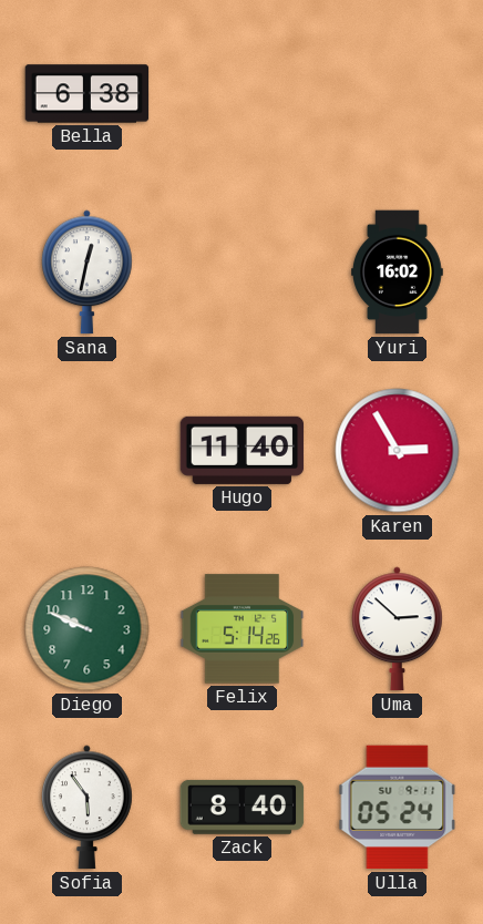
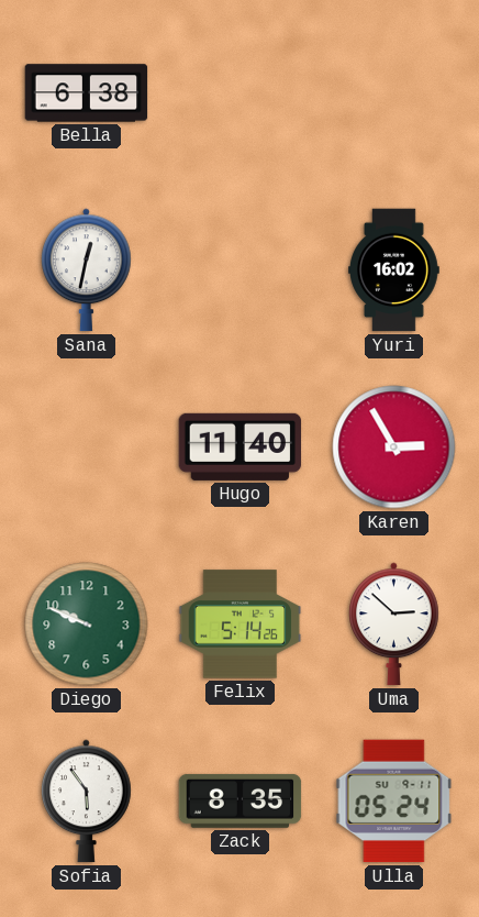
Zack: 8:40 -> 8:35 (241, 800)
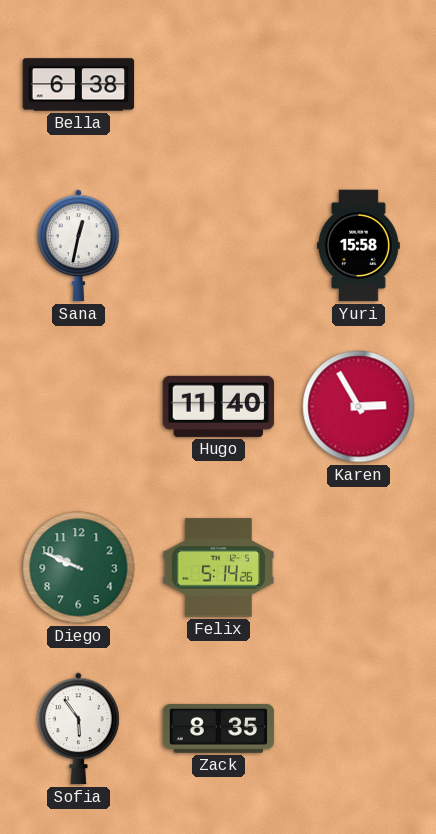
Yuri: 16:02 -> 15:58 (359, 246)
Uma: 2:52 -> none (394, 625)
Ulla: 05:24 -> none (394, 802)
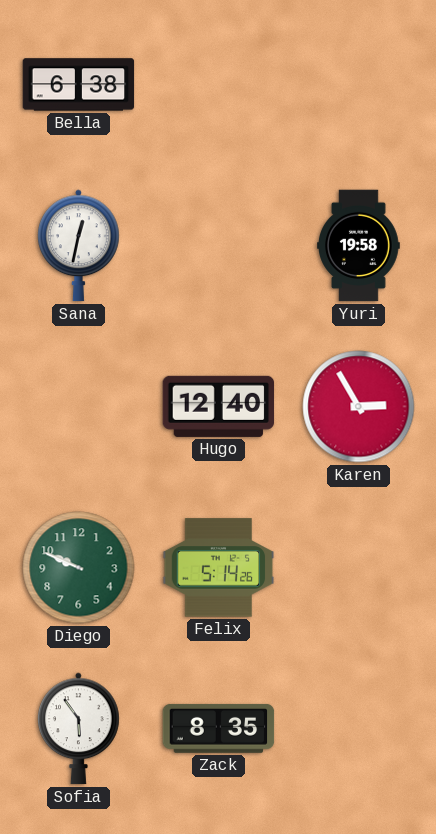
Yuri: 15:58 -> 19:58 (359, 246)
Hugo: 11:40 -> 12:40 (219, 406)
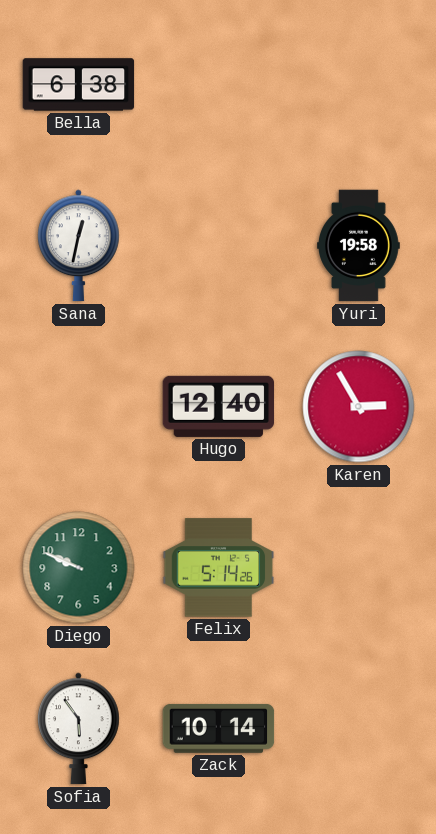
Zack: 8:35 -> 10:14 (219, 728)
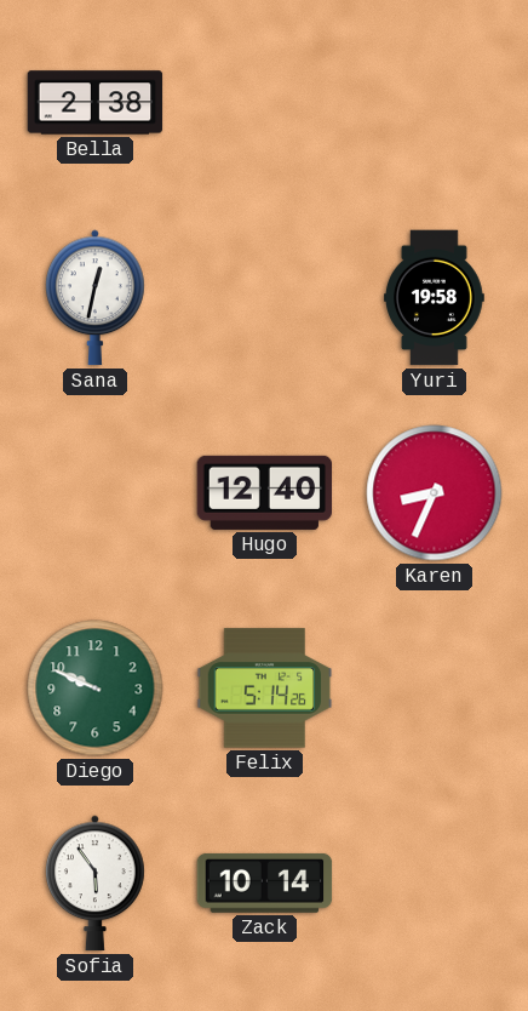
Bella: 6:38 -> 2:38 (96, 103)
Karen: 2:55 -> 8:34 (435, 493)
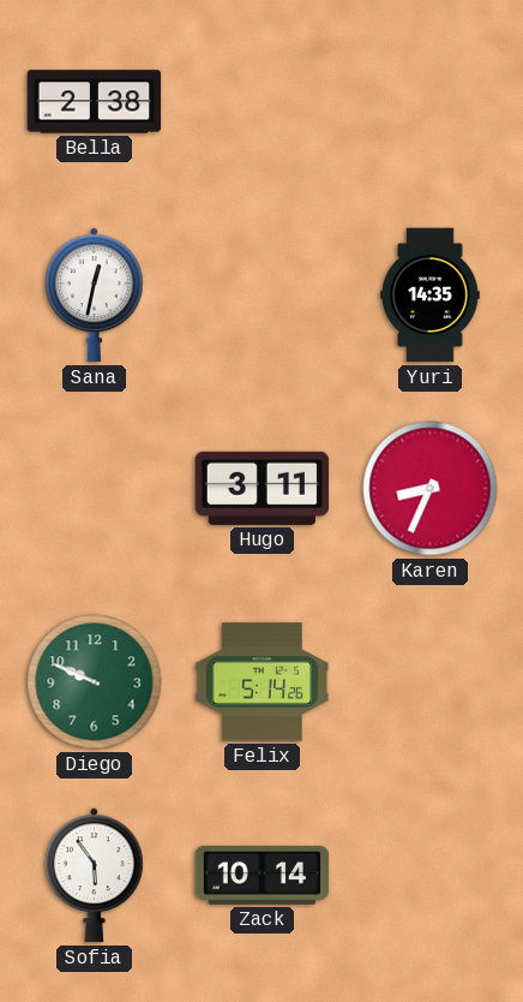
Yuri: 19:58 -> 14:35 (431, 296)
Hugo: 12:40 -> 3:11 (263, 488)
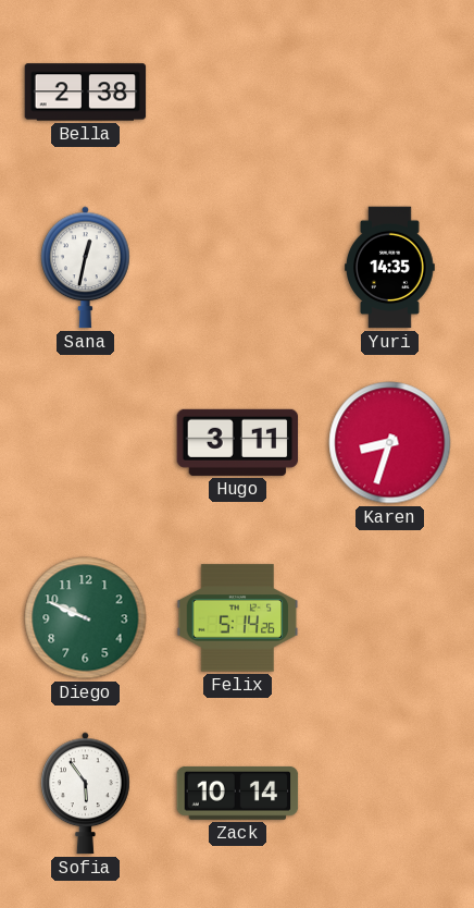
Karen: 8:34 -> 8:33 (390, 443)
